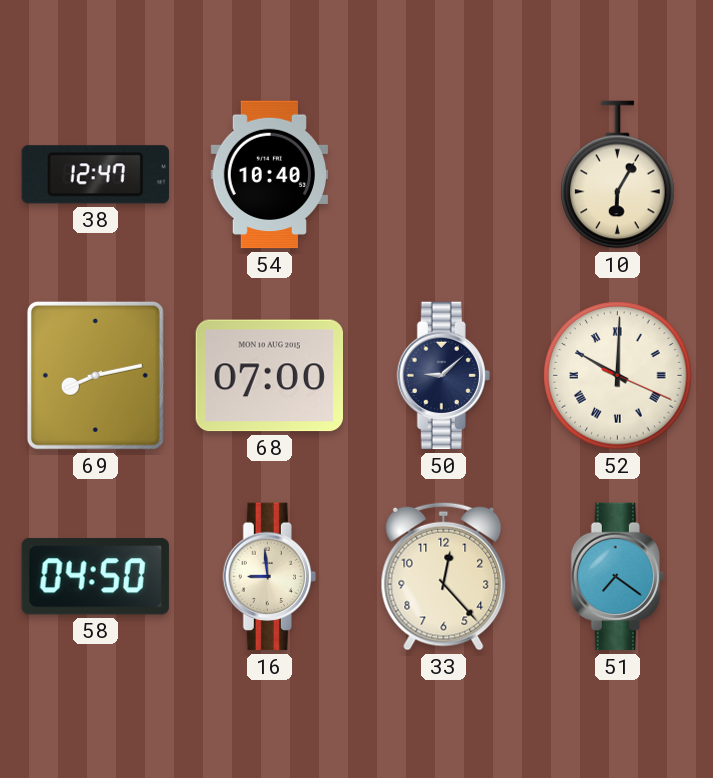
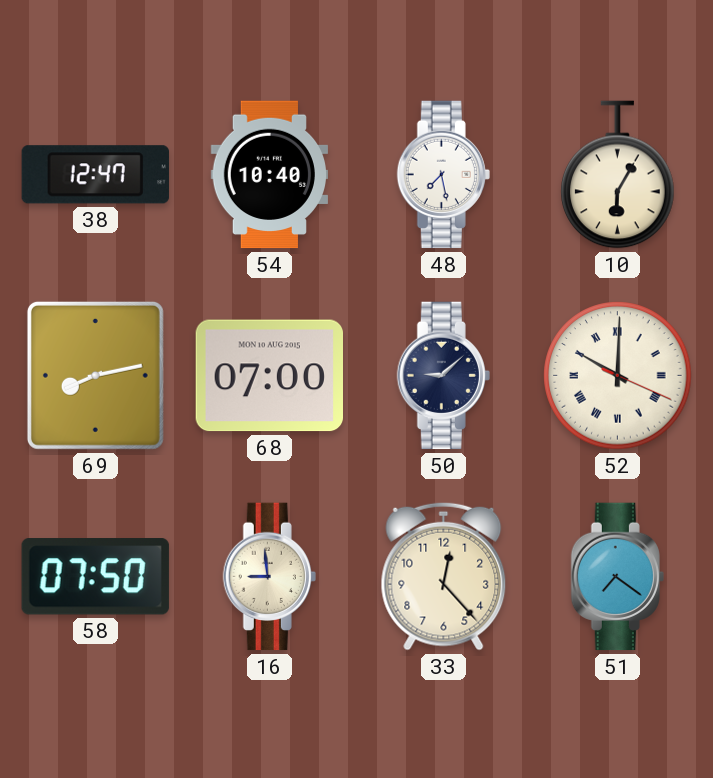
48: none -> 7:28 (443, 175)
58: 04:50 -> 07:50 (95, 577)
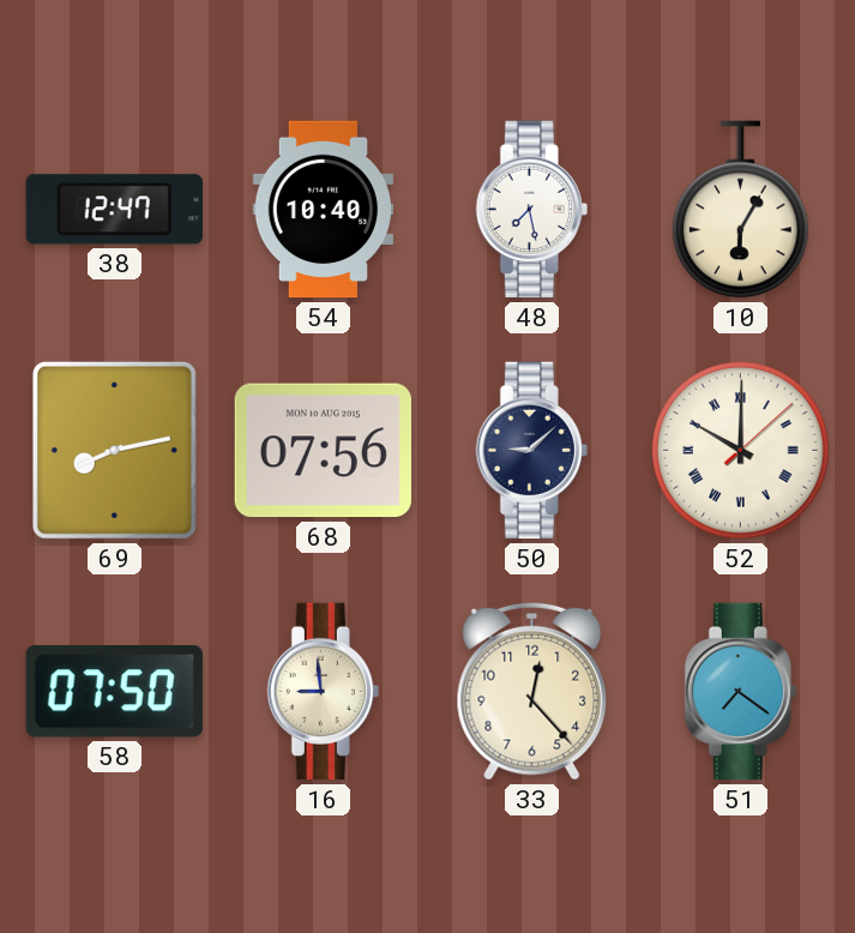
68: 07:00 -> 07:56 (323, 451)
52: 10:00:19 -> 10:00:08 (741, 451)
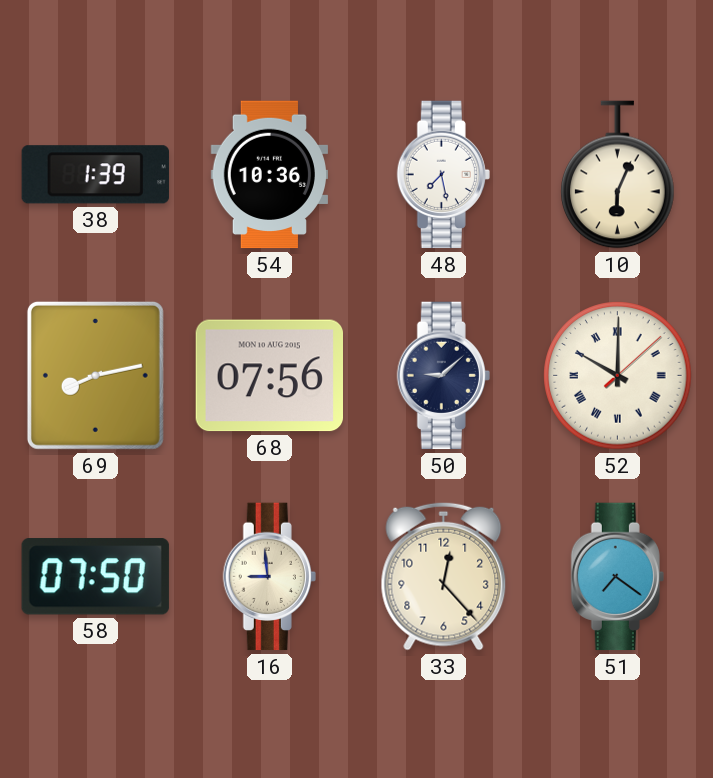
38: 12:47 -> 1:39 (95, 175)
54: 10:40 -> 10:36 (269, 175)
10: 6:05 -> 6:04 (618, 175)
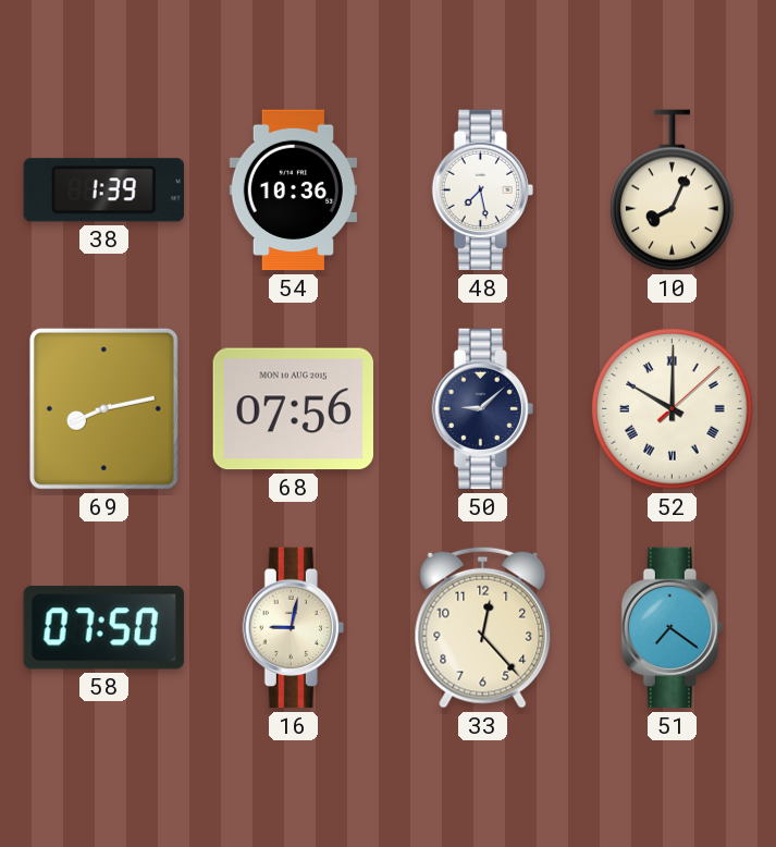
10: 6:04 -> 8:04 (673, 191)
16: 8:59 -> 9:02 (293, 628)
